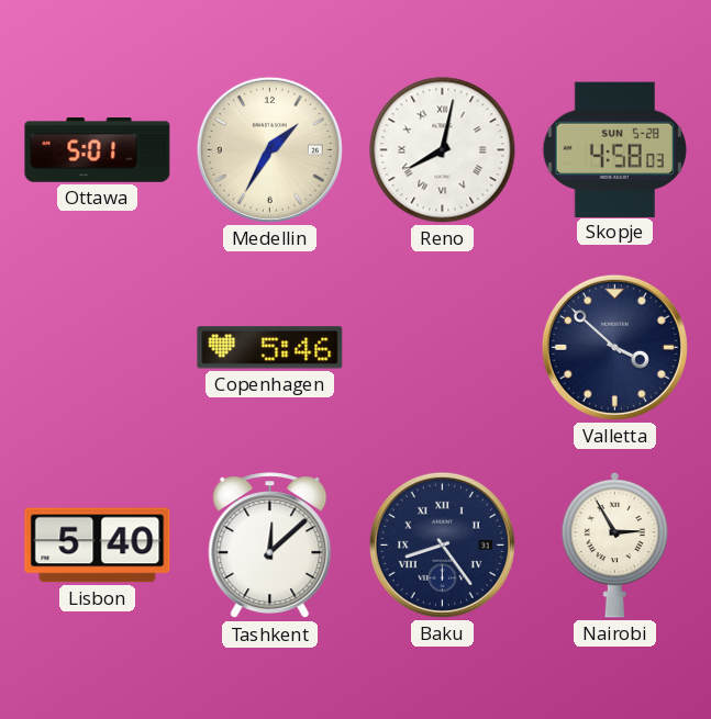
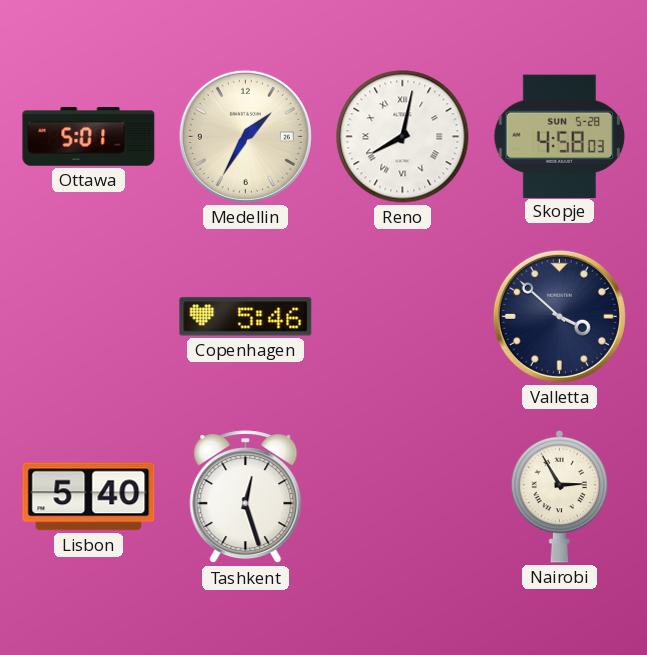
Tashkent: 12:08 -> 12:27 (246, 497)
Baku: 8:24 -> none (442, 544)
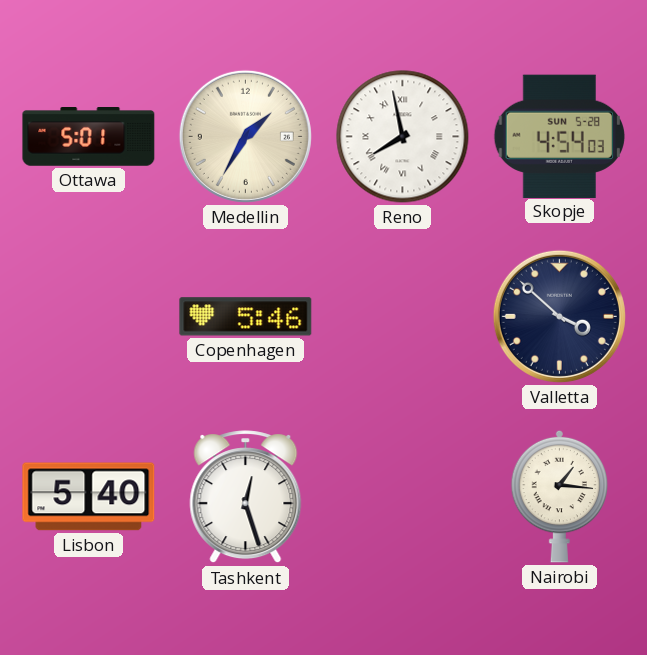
Reno: 8:02 -> 7:58 (403, 137)
Skopje: 4:58 -> 4:54 (559, 136)
Nairobi: 2:55 -> 1:16 (560, 496)
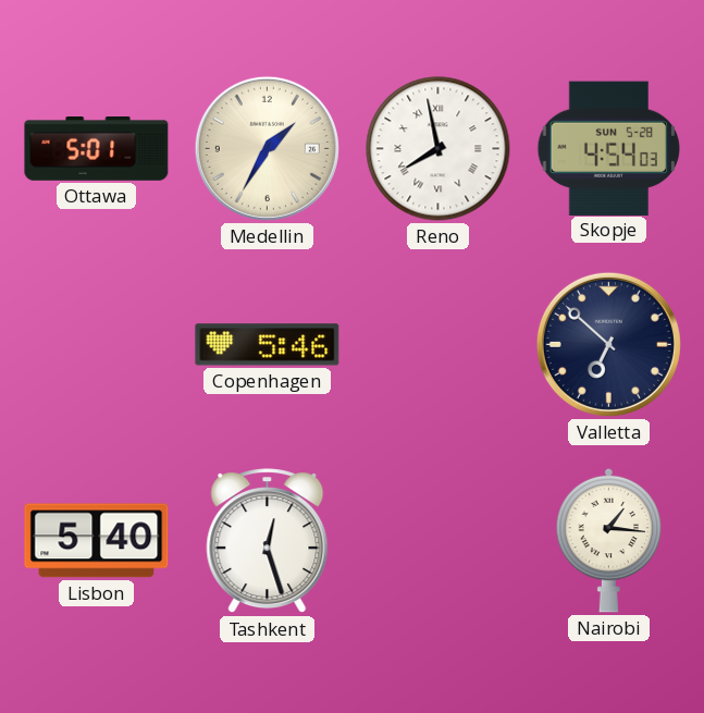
Valletta: 3:52 -> 6:52 (608, 344)
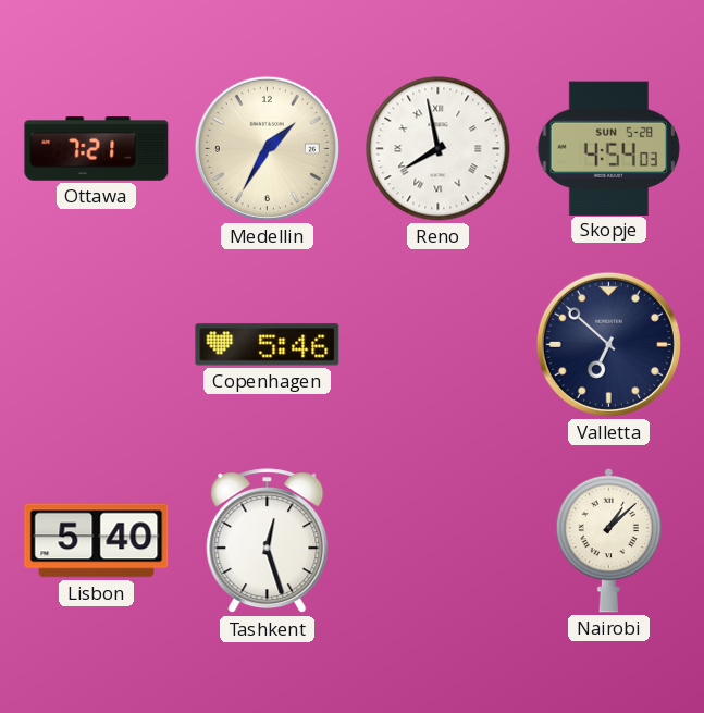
Ottawa: 5:01 -> 7:21 (97, 149)
Nairobi: 1:16 -> 1:08 (609, 540)
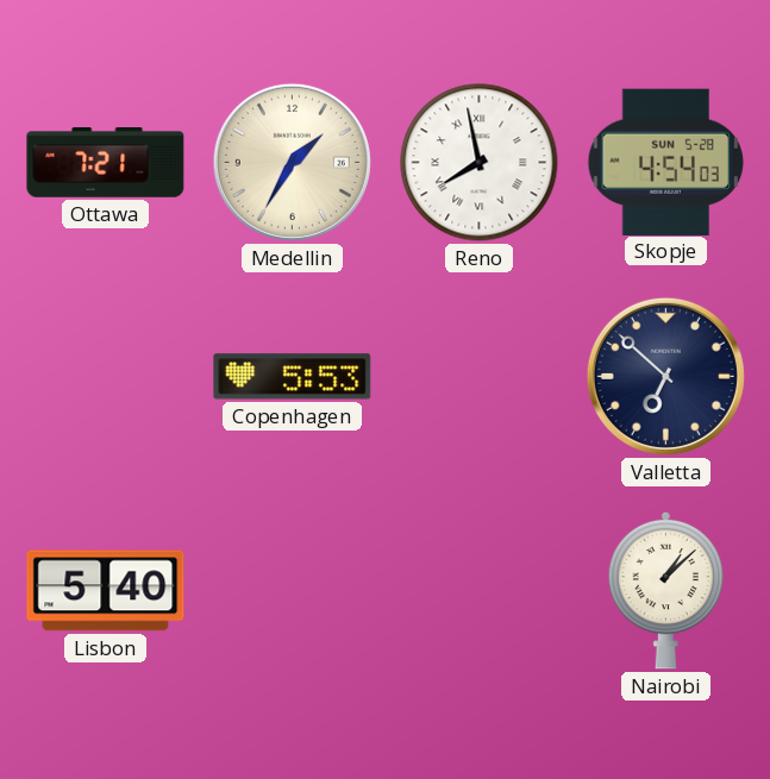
Copenhagen: 5:46 -> 5:53 (293, 377)
Tashkent: 12:27 -> none (268, 541)
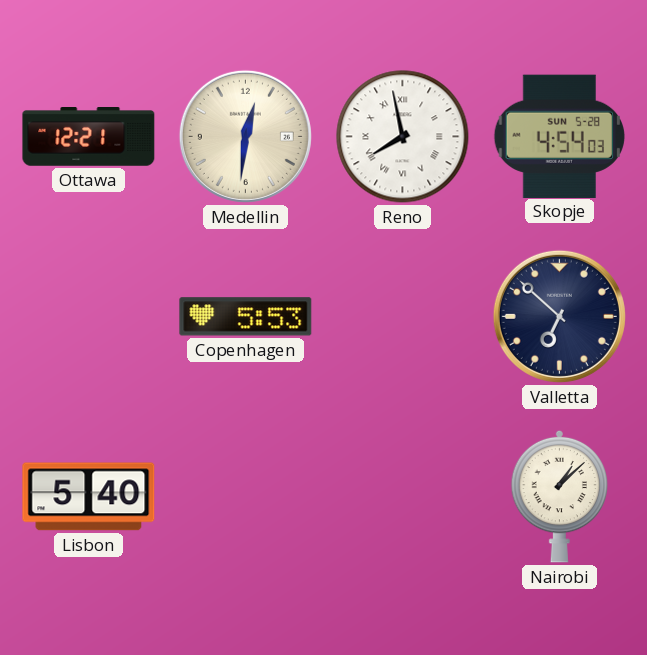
Ottawa: 7:21 -> 12:21 (89, 137)
Medellin: 1:35 -> 12:31 (245, 136)
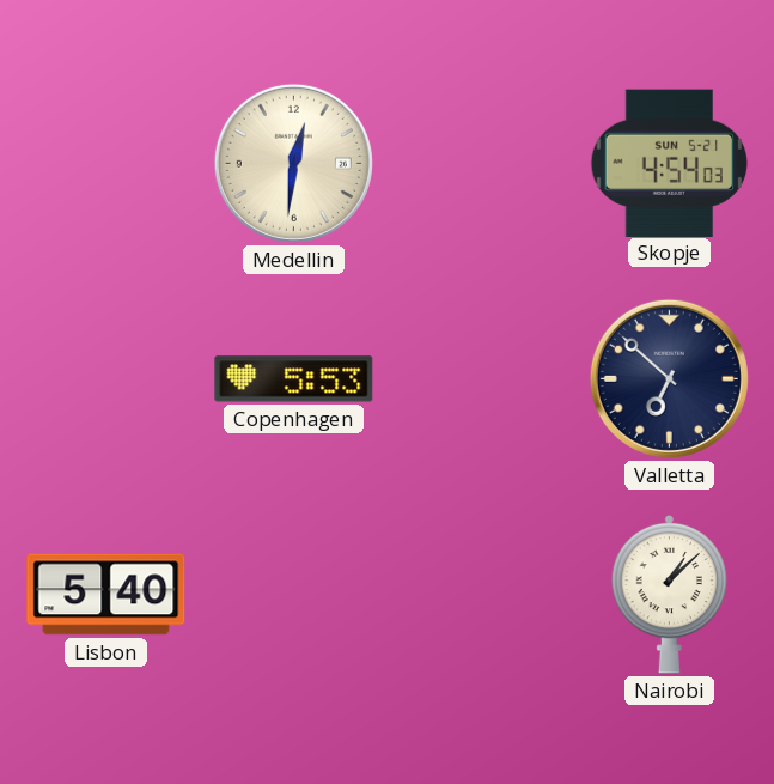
Ottawa: 12:21 -> none (89, 137)
Reno: 7:58 -> none (403, 137)
Skopje date: SUN 5-28 -> SUN 5-21 (669, 163)
